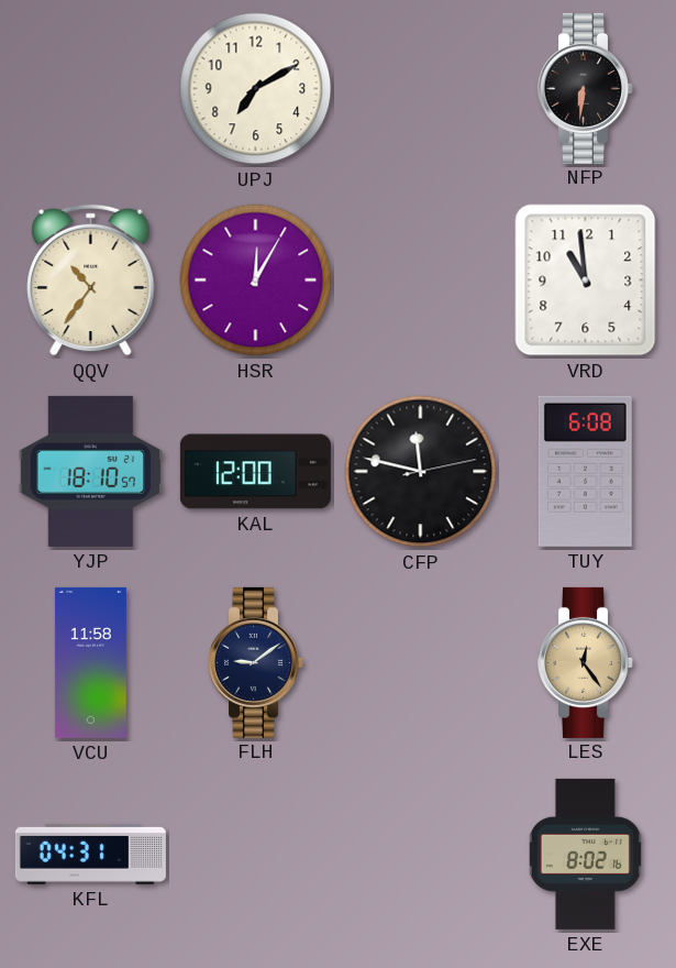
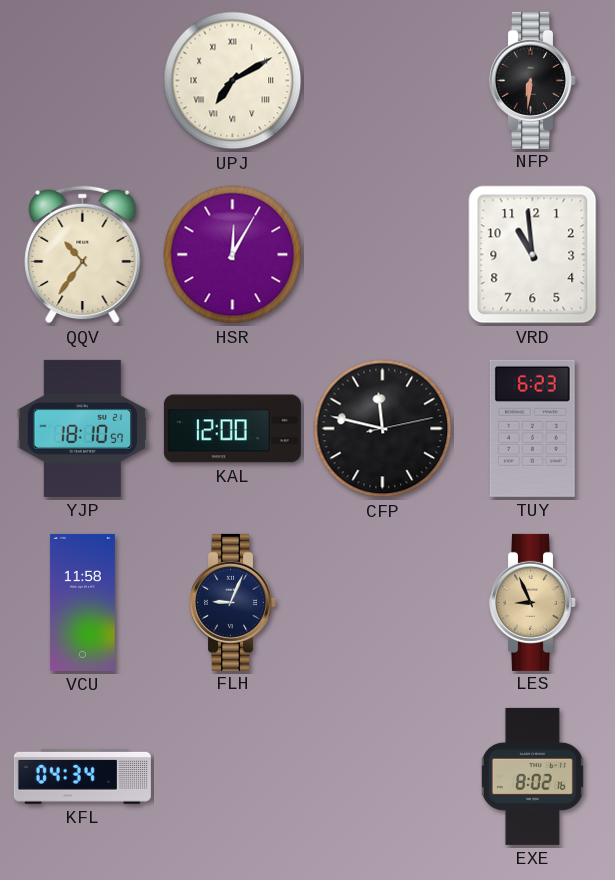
UPJ numerals: Arabic -> Roman (233, 81)
TUY: 6:08 -> 6:23 (532, 428)
FLH: 9:09 -> 9:04 (233, 602)
LES: 12:24 -> 8:56 (533, 602)
KFL: 04:31 -> 04:34 (82, 776)
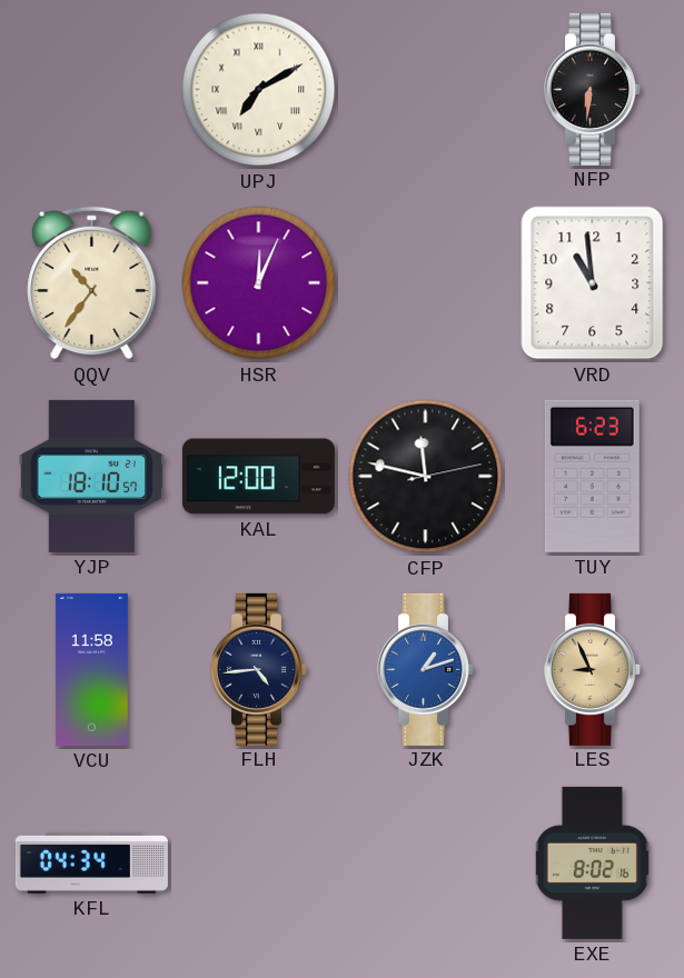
HSR: 12:05 -> 12:04 (259, 283)
FLH: 9:04 -> 4:44 (259, 669)
JZK: none -> 1:12 (426, 669)
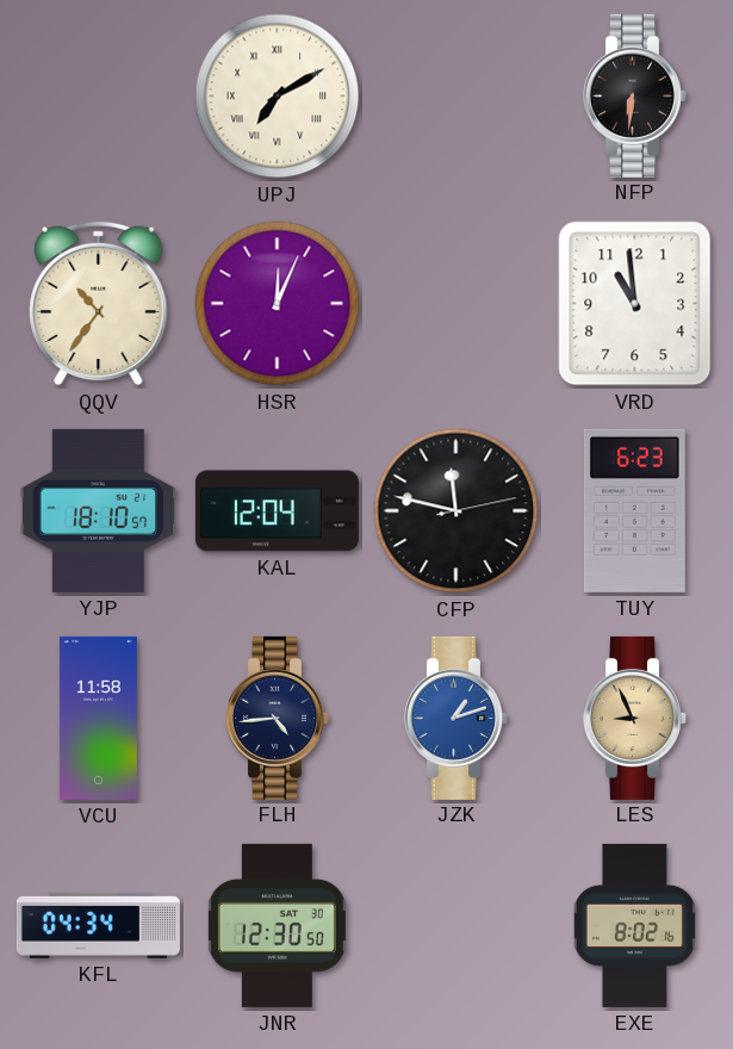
KAL: 12:00 -> 12:04 (277, 511)
JNR: none -> 12:30 (277, 925)
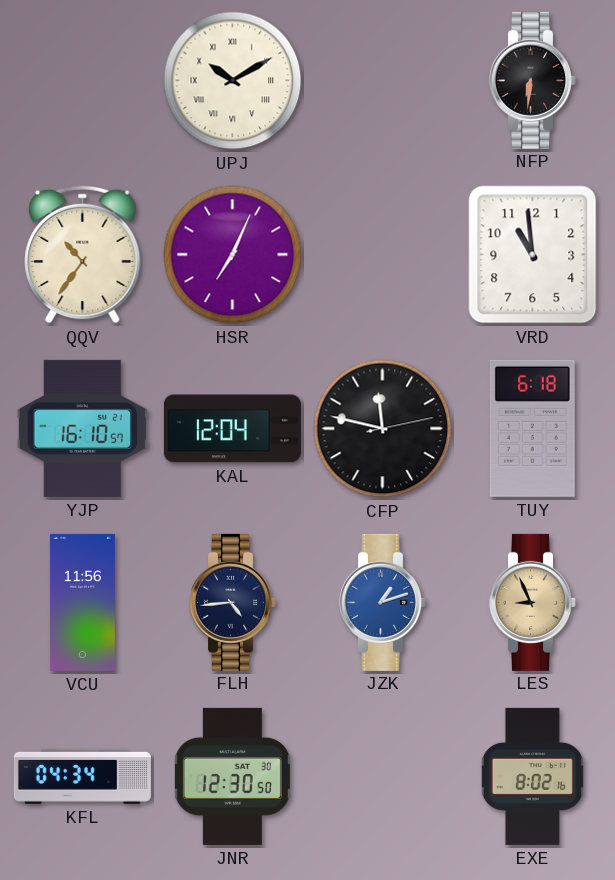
UPJ: 7:10 -> 10:10 (233, 81)
HSR: 12:04 -> 7:04 (233, 255)
YJP: 18:10 -> 16:10 (82, 428)
TUY: 6:23 -> 6:18 (532, 428)
VCU: 11:58 -> 11:56 (82, 602)
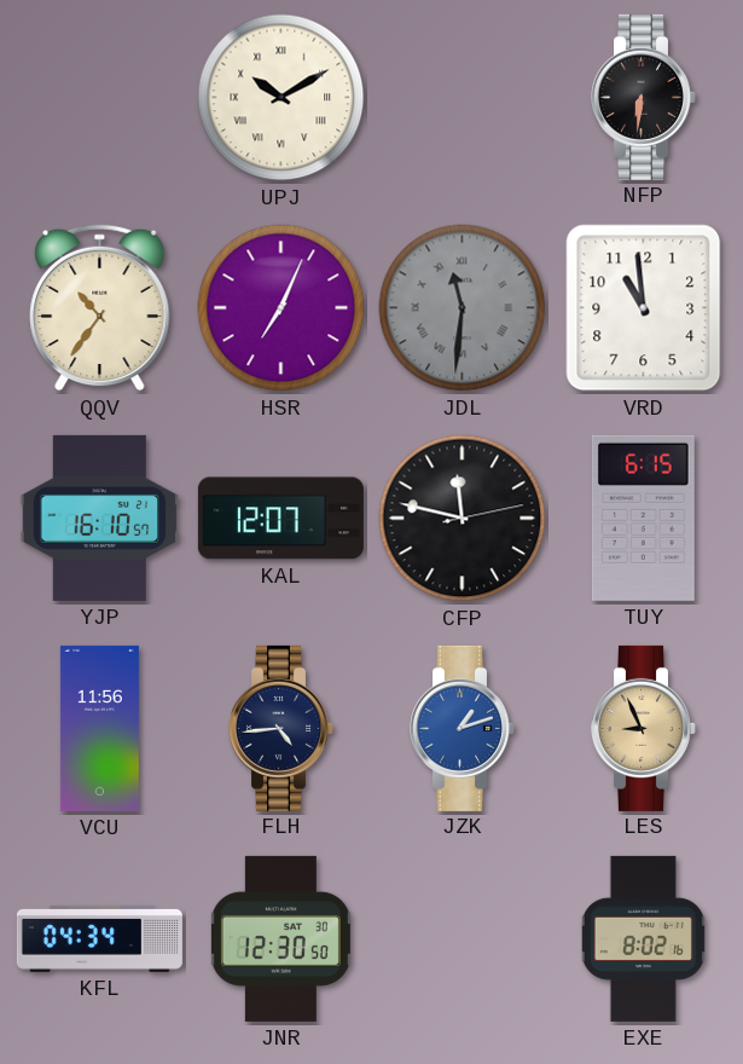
JDL: none -> 11:31 (463, 308)
KAL: 12:04 -> 12:07 (280, 519)
TUY: 6:18 -> 6:15 (643, 517)
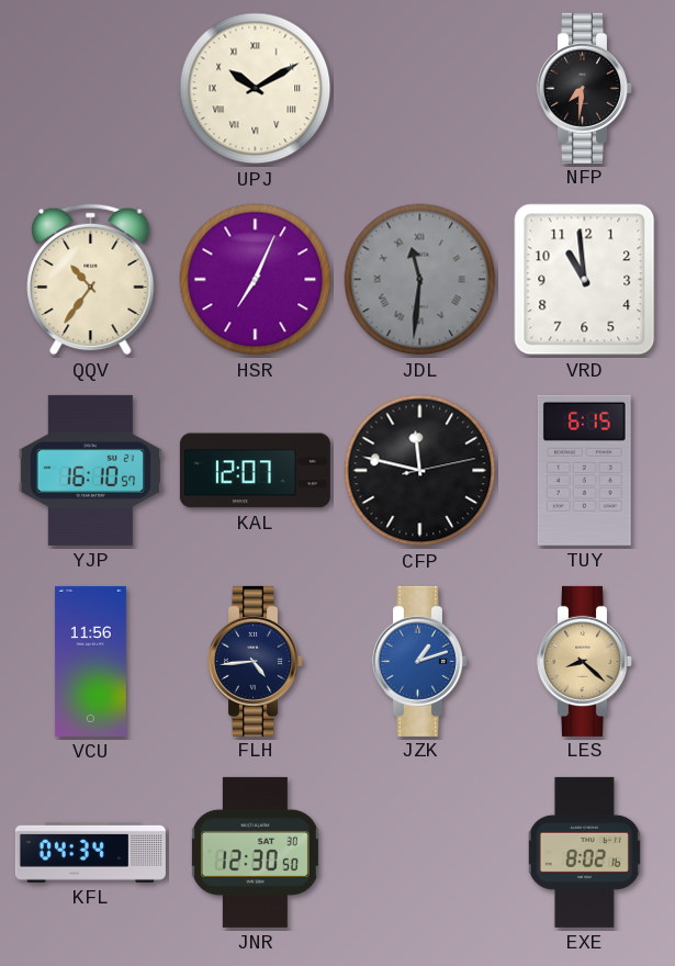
NFP: 6:31 -> 7:31 (585, 88)
LES: 8:56 -> 8:22 (585, 661)
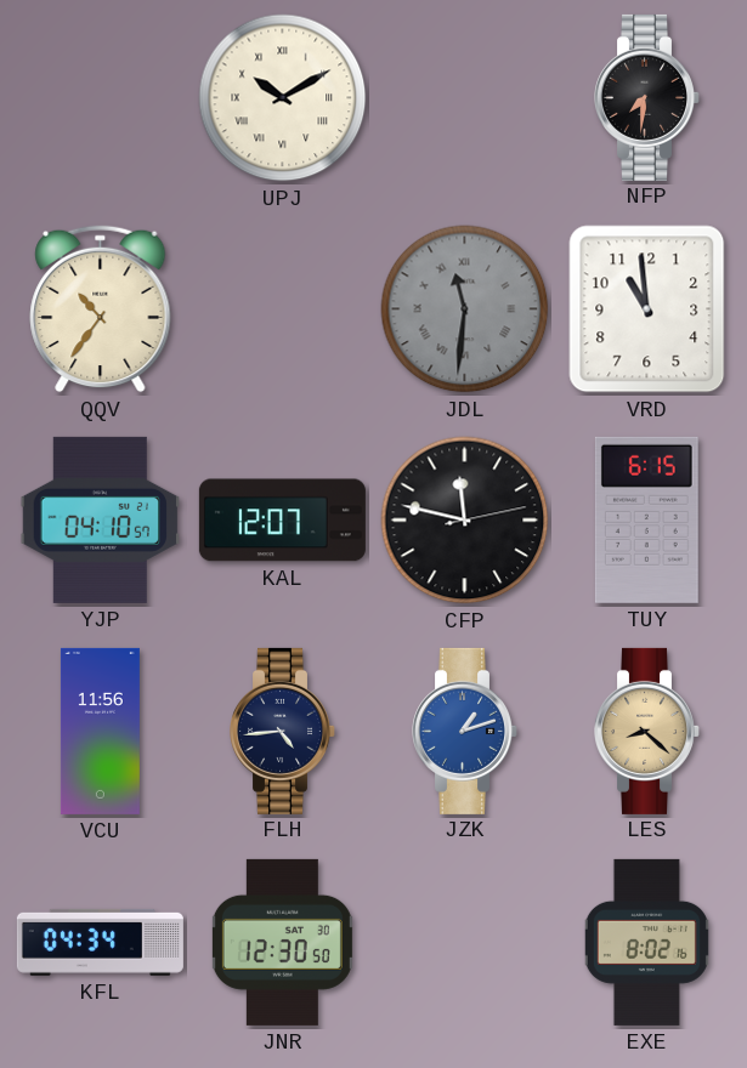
HSR: 7:04 -> none (256, 280)
YJP: 16:10 -> 04:10 (100, 519)
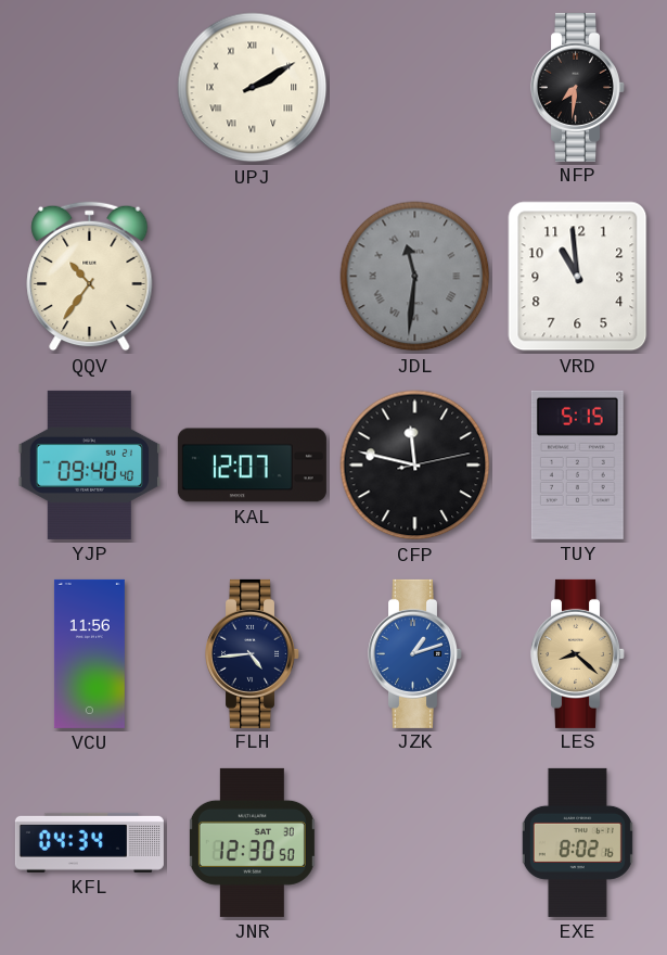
UPJ: 10:10 -> 2:10 (253, 88)
YJP: 04:10 -> 09:40 (89, 464)
TUY: 6:15 -> 5:15 (577, 464)
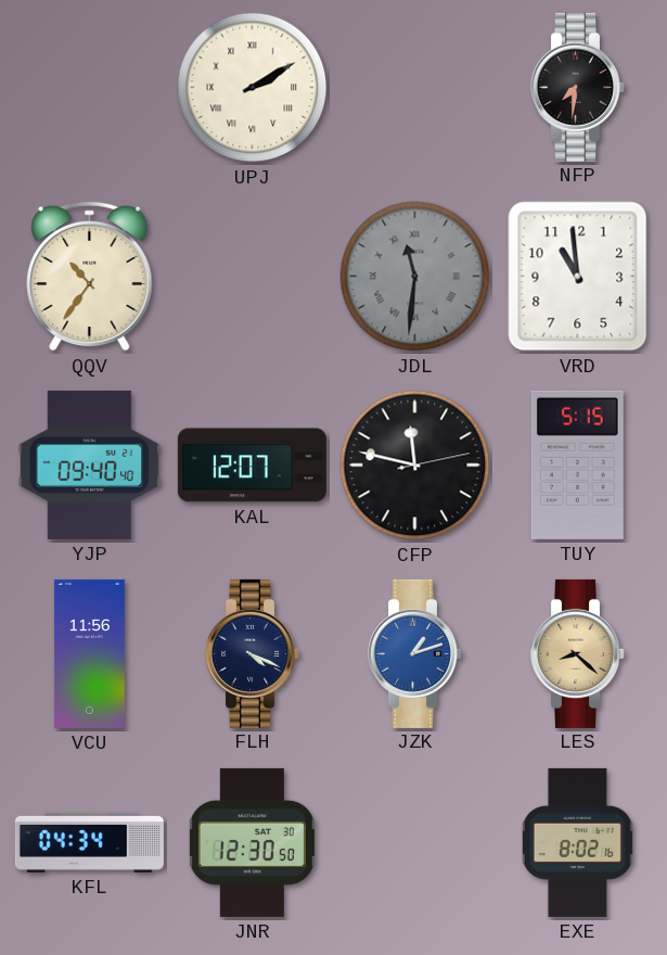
FLH: 4:44 -> 4:19 (253, 653)
